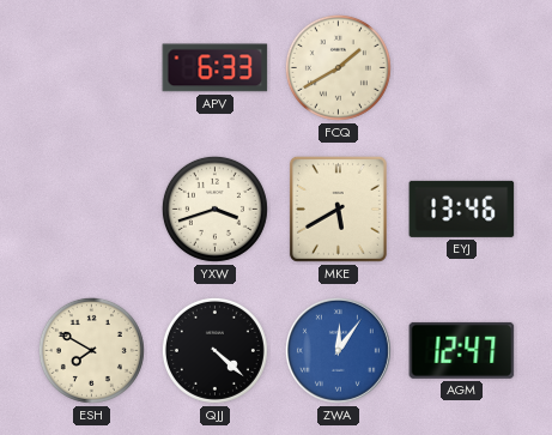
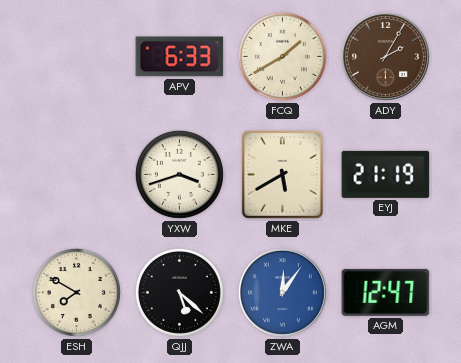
ADY: none -> 2:05 (385, 56)
EYJ: 13:46 -> 21:19 (386, 174)
QJJ: 4:22 -> 5:22 (179, 292)
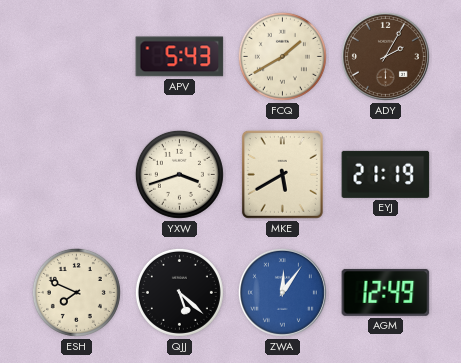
APV: 6:33 -> 5:43 (180, 57)
ESH: 7:50 -> 7:49 (76, 292)
AGM: 12:47 -> 12:49 (386, 292)
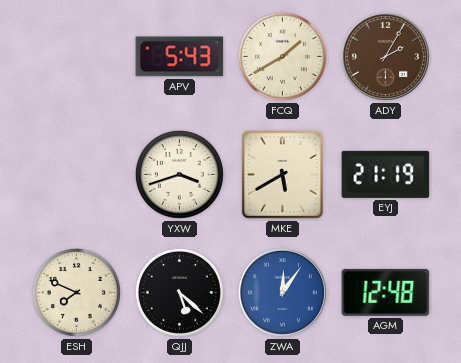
AGM: 12:49 -> 12:48 (386, 292)
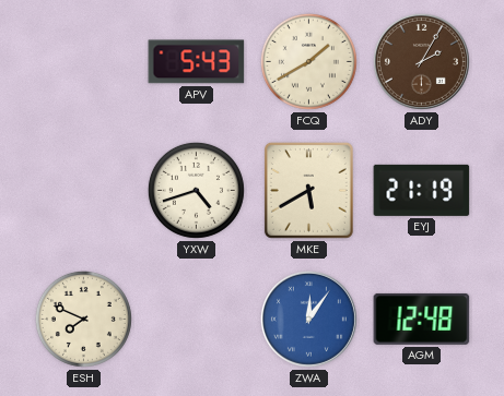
YXW: 3:42 -> 4:42 (196, 190)
QJJ: 5:22 -> none (179, 292)
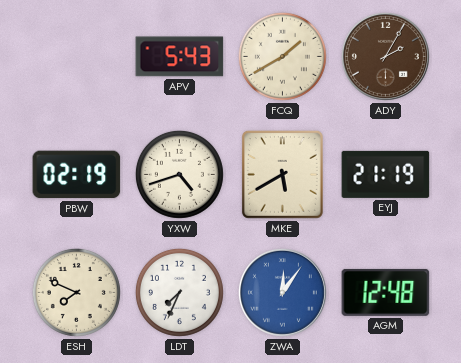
PBW: none -> 02:19 (77, 175)
LDT: none -> 7:34 (179, 292)
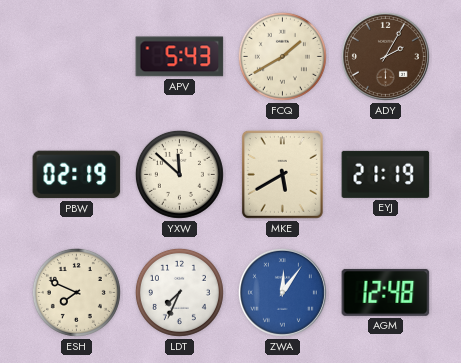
YXW: 4:42 -> 11:52 (179, 174)
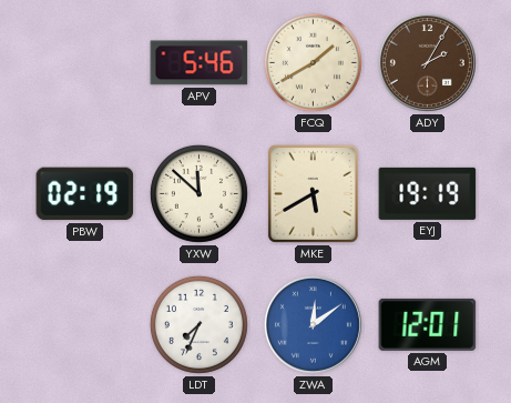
APV: 5:43 -> 5:46 (200, 63)
EYJ: 21:19 -> 19:19 (428, 193)
ESH: 7:49 -> none (76, 292)
ZWA: 12:06 -> 12:09 (313, 324)
AGM: 12:48 -> 12:01 (428, 324)
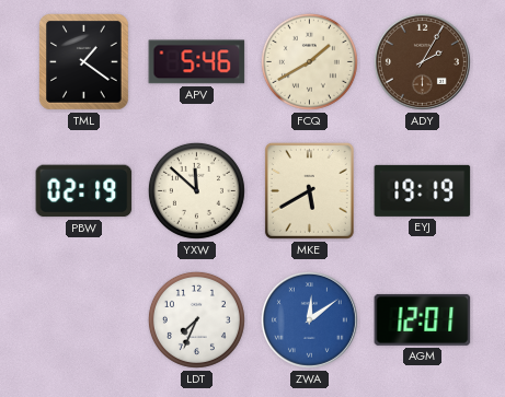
TML: none -> 1:21 (84, 62)
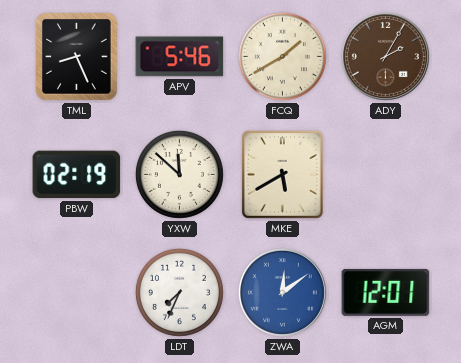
TML: 1:21 -> 8:26 (77, 57)
EYJ: 19:19 -> none (423, 190)
